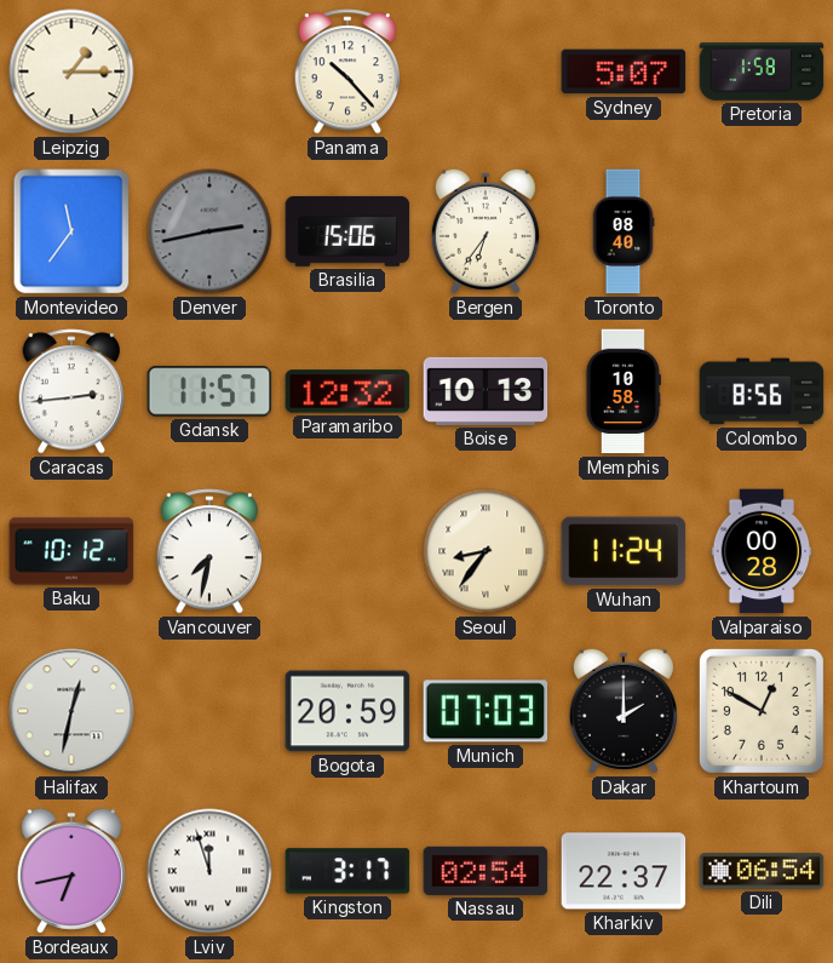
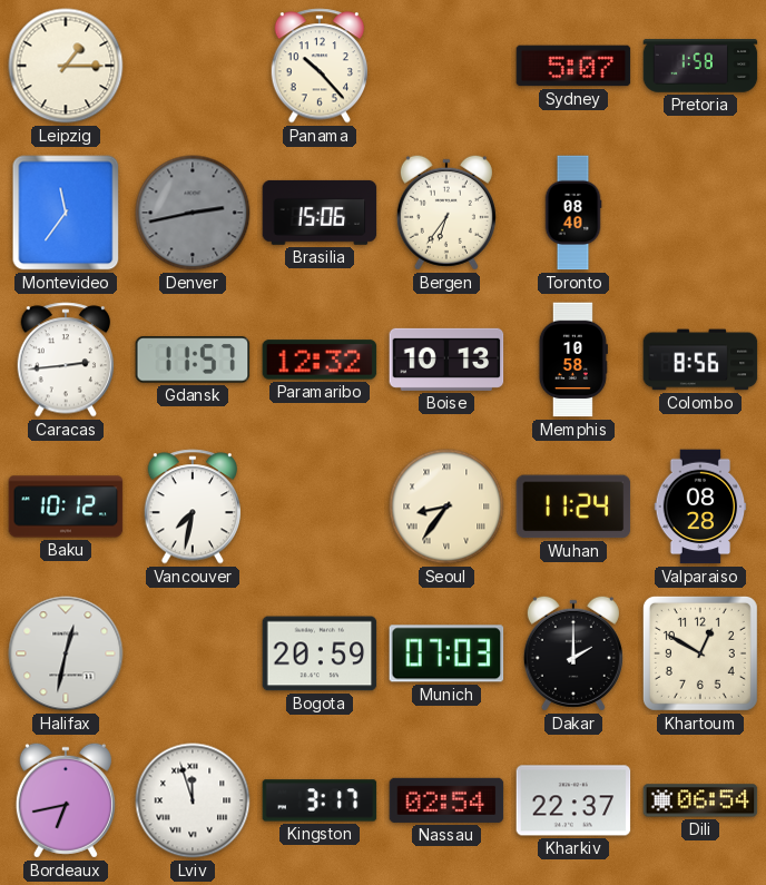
Valparaiso: 00:28 -> 08:28 (700, 507)
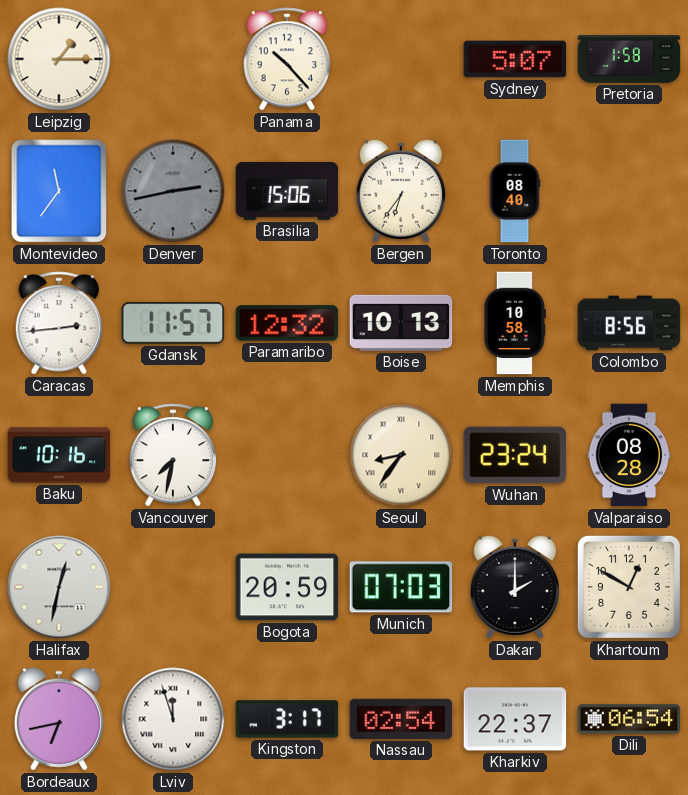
Baku: 10:12 -> 10:16 (59, 455)
Wuhan: 11:24 -> 23:24 (515, 455)
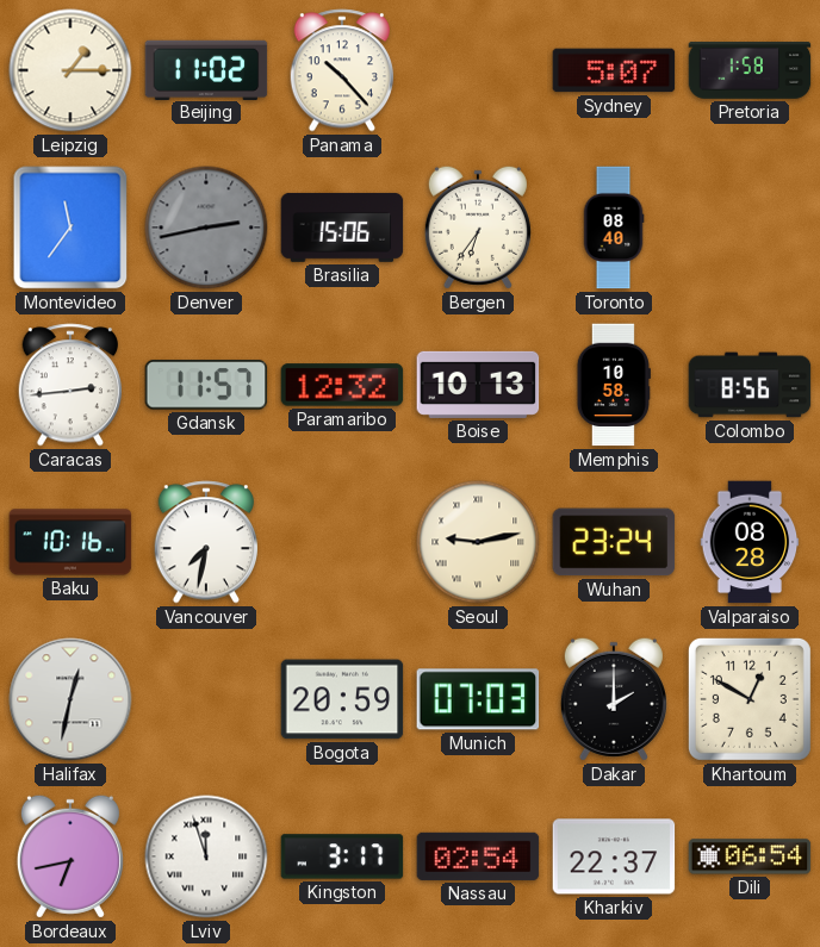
Beijing: none -> 11:02 (206, 69)
Seoul: 8:36 -> 9:13 (478, 542)
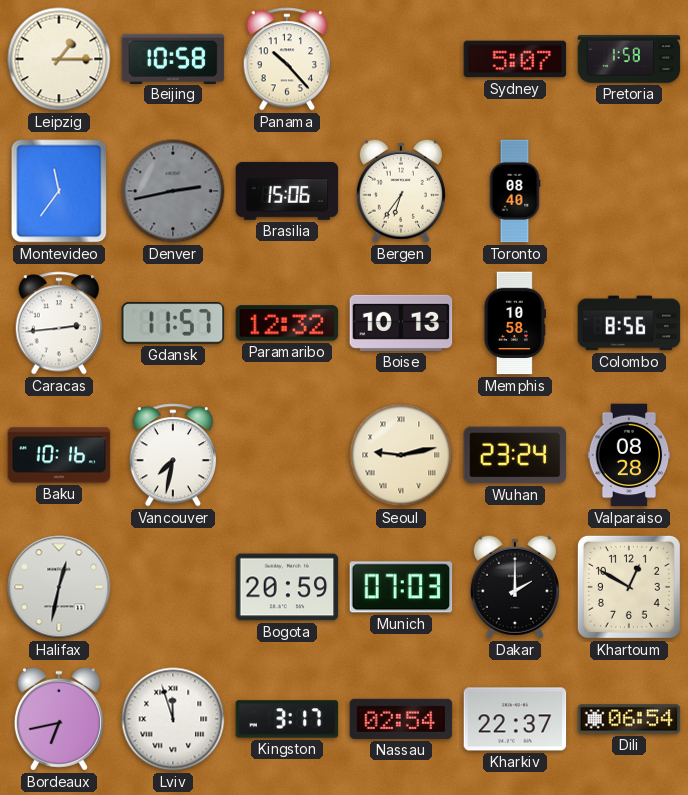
Beijing: 11:02 -> 10:58 (173, 58)
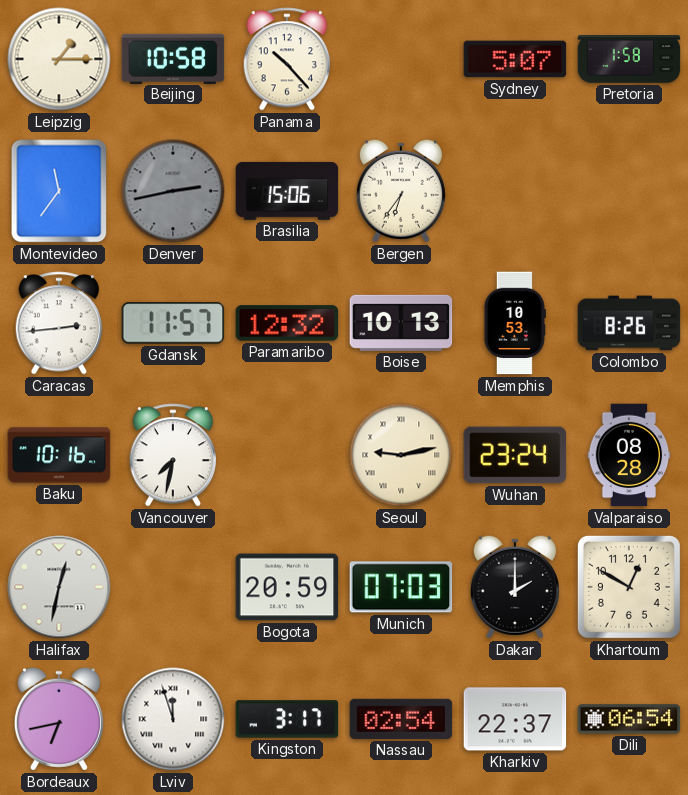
Toronto: 08:40 -> none (515, 191)
Memphis: 10:58 -> 10:53 (515, 323)
Colombo: 8:56 -> 8:26 (629, 323)
